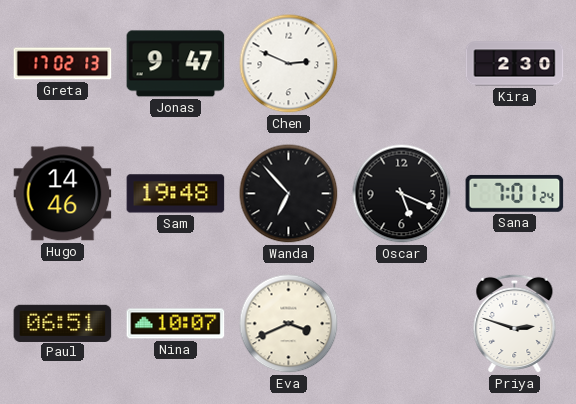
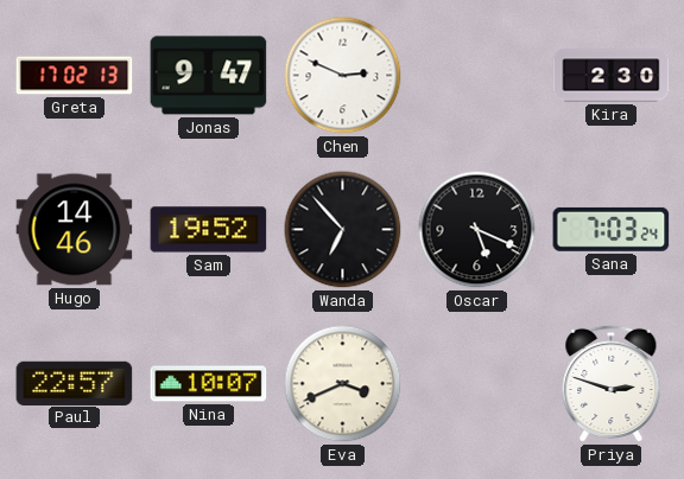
Sam: 19:48 -> 19:52 (209, 230)
Sana: 7:01 -> 7:03 (612, 229)
Paul: 06:51 -> 22:57 (75, 383)
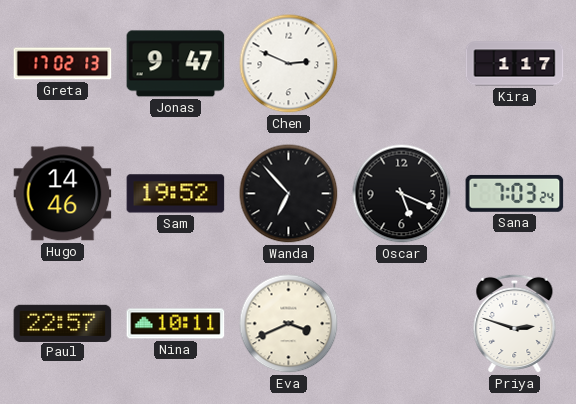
Kira: 2:30 -> 1:17 (515, 64)
Nina: 10:07 -> 10:11 (176, 324)
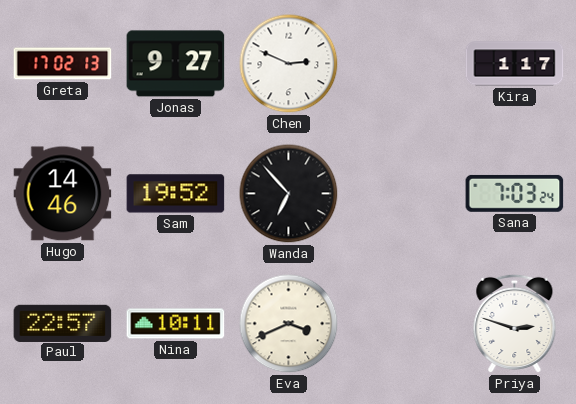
Jonas: 9:47 -> 9:27 (176, 64)
Oscar: 5:19 -> none (402, 194)
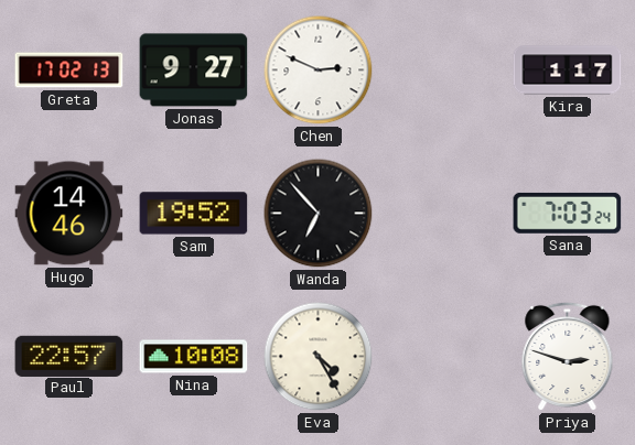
Nina: 10:11 -> 10:08 (194, 357)
Eva: 3:41 -> 4:25 (319, 357)
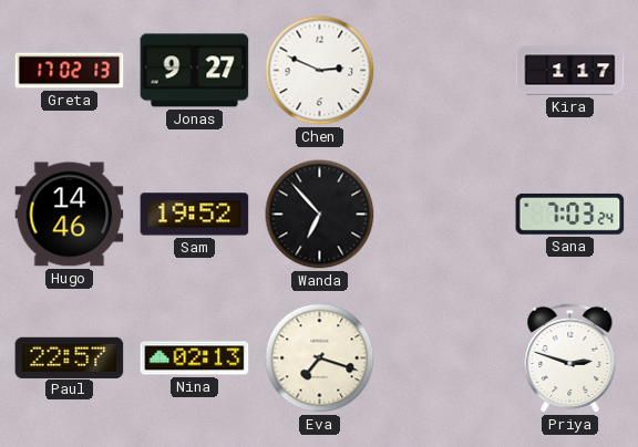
Nina: 10:08 -> 02:13 (195, 358)
Eva: 4:25 -> 7:18 (320, 358)
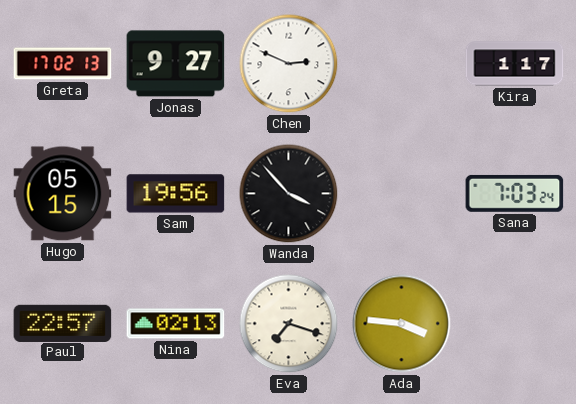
Hugo: 14:46 -> 05:15 (63, 194)
Sam: 19:52 -> 19:56 (176, 194)
Wanda: 6:53 -> 3:53 (289, 194)
Ada: none -> 3:46 (402, 324)
Priya: 2:48 -> none (570, 358)
